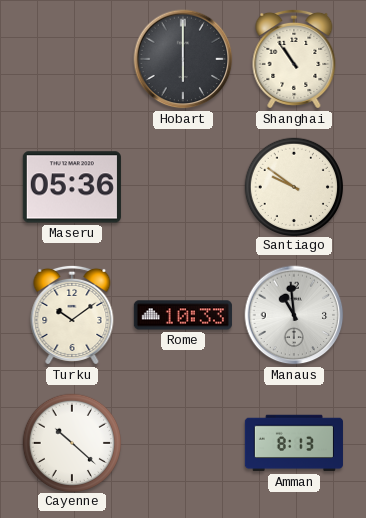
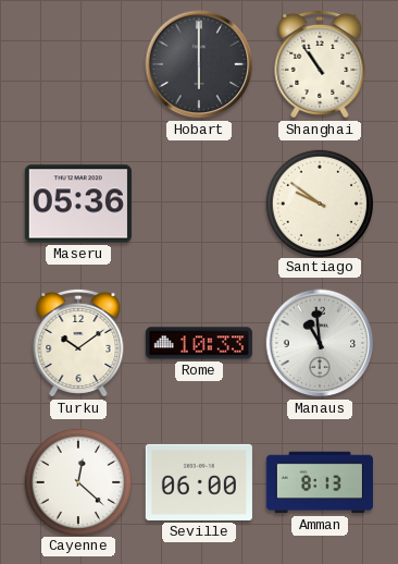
Cayenne: 10:22 -> 12:22 (77, 481)
Seville: none -> 06:00 (199, 482)
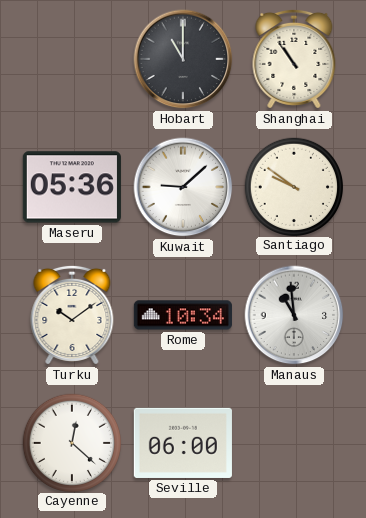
Hobart: 6:00 -> 11:00 (183, 59)
Kuwait: none -> 9:08 (183, 187)
Rome: 10:33 -> 10:34 (183, 315)
Amman: 8:13 -> none (320, 482)
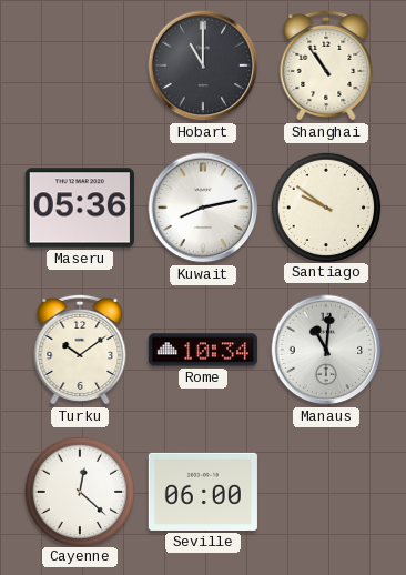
Kuwait: 9:08 -> 8:13 (203, 208)
Manaus: 10:59 -> 11:01 (326, 350)
